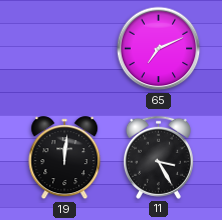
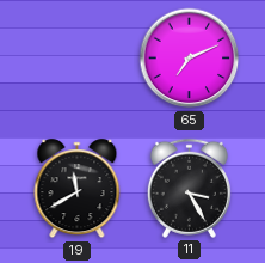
19: 12:01 -> 11:40 (78, 189)
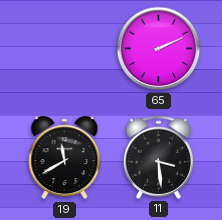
65: 7:11 -> 2:11 (159, 49)
11: 3:25 -> 3:29 (158, 157)
